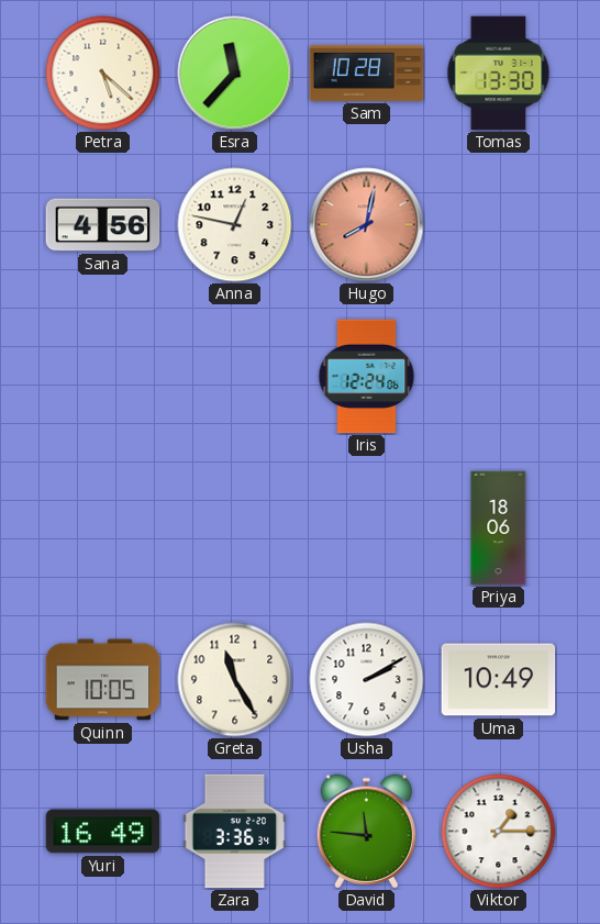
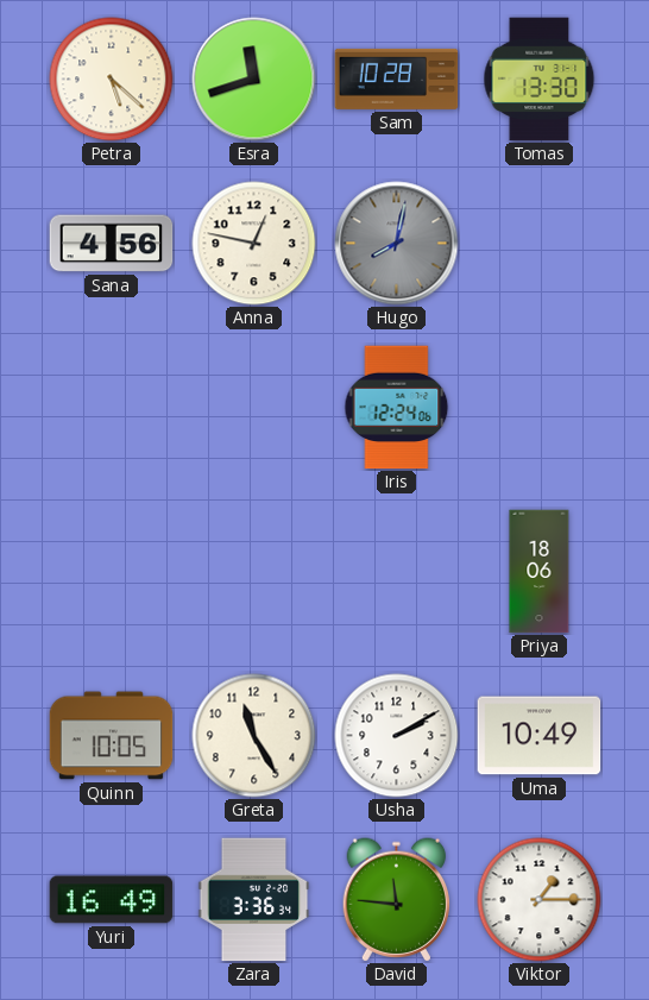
Esra: 11:37 -> 11:42 (254, 80)
Hugo dial: salmon -> grey (397, 244)
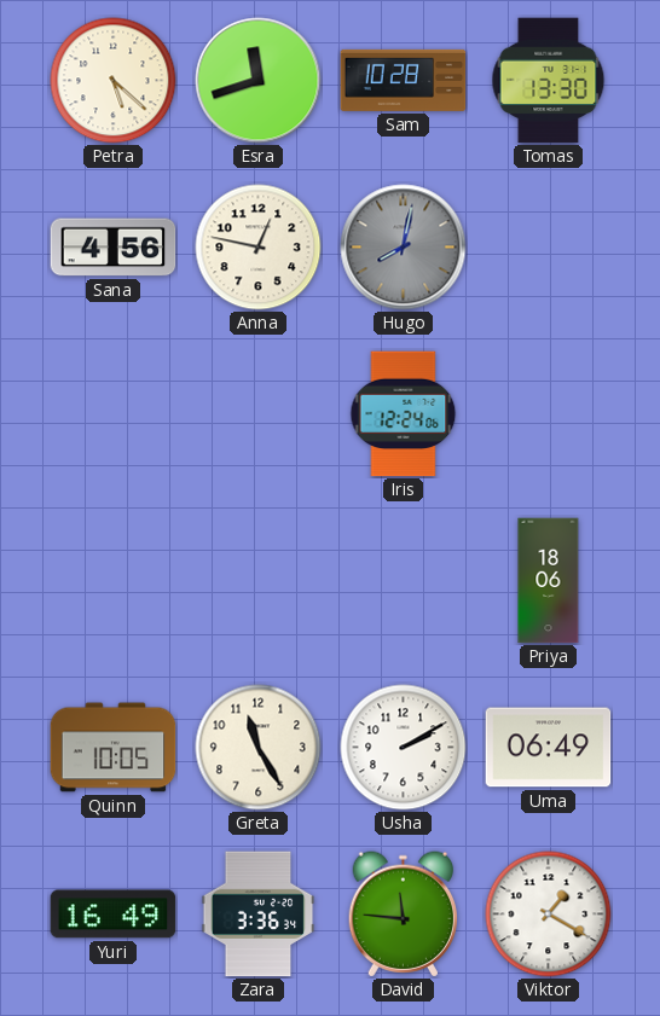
Uma: 10:49 -> 06:49 (549, 748)
Viktor: 1:15 -> 1:20 (549, 915)
